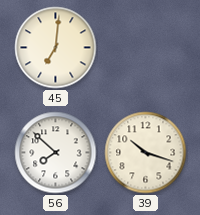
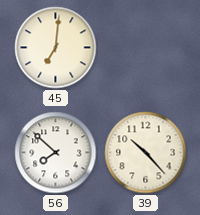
39: 10:18 -> 10:23 (146, 153)
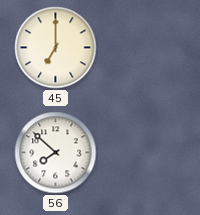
45: 7:01 -> 7:00 (56, 48)
39: 10:23 -> none (146, 153)
